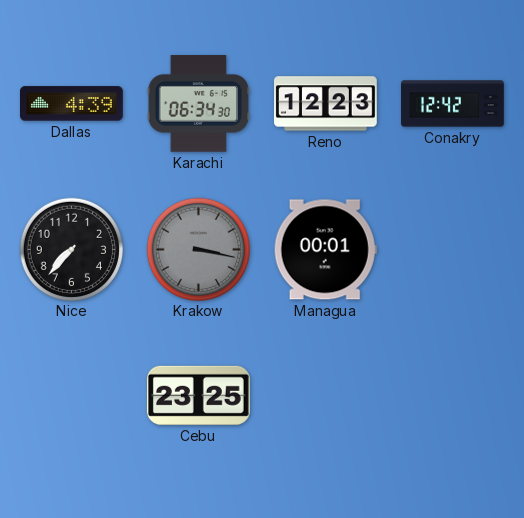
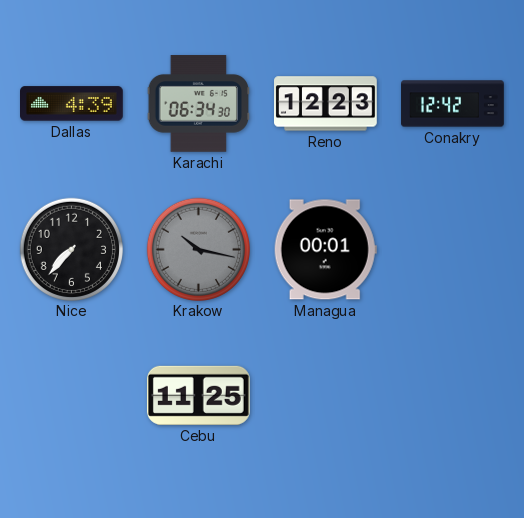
Krakow: 3:17 -> 10:17 (198, 249)
Cebu: 23:25 -> 11:25 (198, 395)
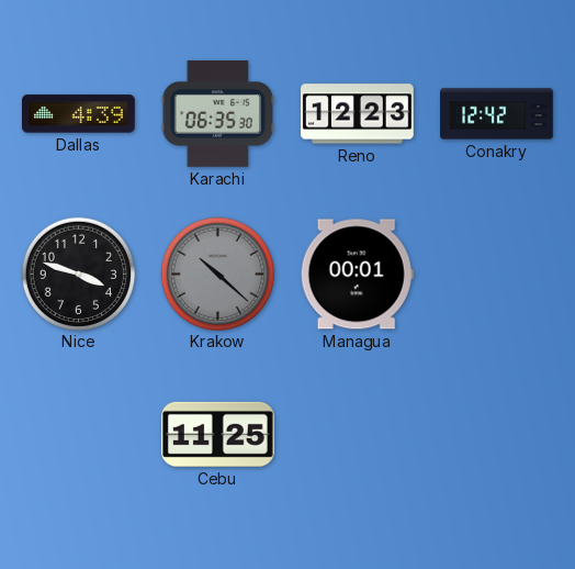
Karachi: 06:34 -> 06:35 (217, 114)
Nice: 7:37 -> 3:48 (78, 274)
Krakow: 10:17 -> 10:22 (217, 274)
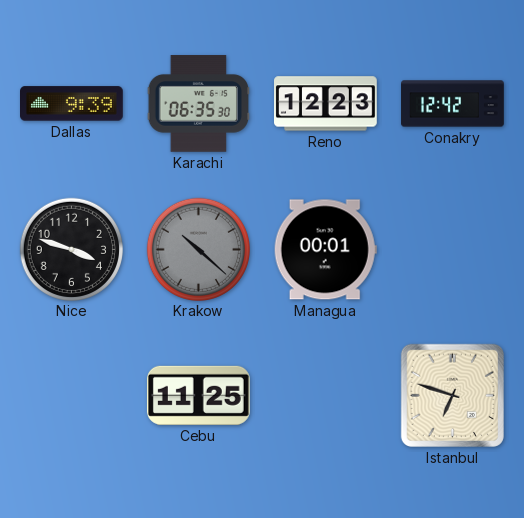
Dallas: 4:39 -> 9:39 (72, 104)
Istanbul: none -> 6:48 (452, 395)
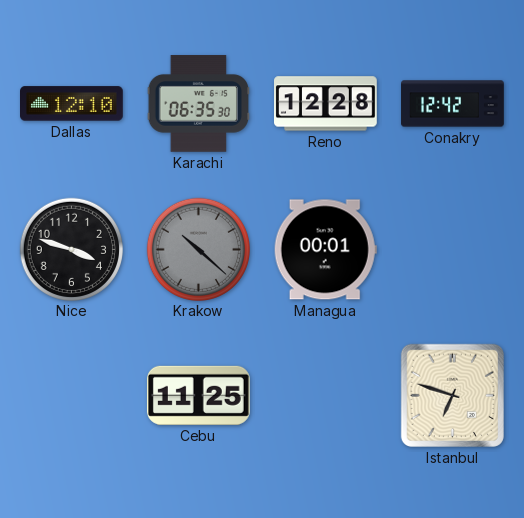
Dallas: 9:39 -> 12:10 (72, 104)
Reno: 12:23 -> 12:28 (326, 104)
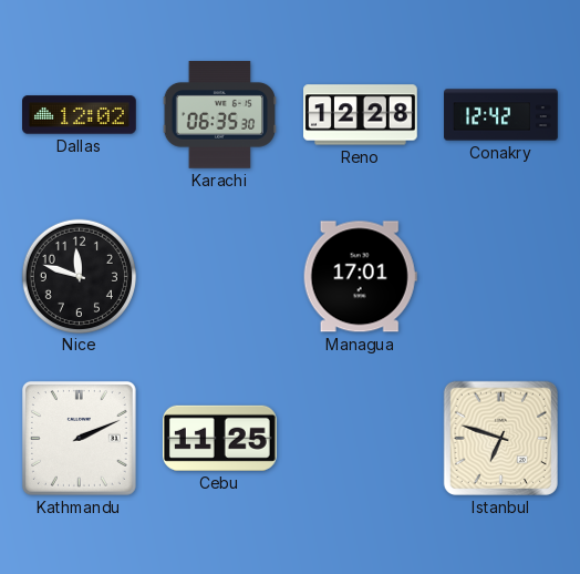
Dallas: 12:10 -> 12:02 (80, 115)
Nice: 3:48 -> 11:48 (79, 276)
Krakow: 10:22 -> none (198, 249)
Managua: 00:01 -> 17:01 (360, 277)
Kathmandu: none -> 2:11 (79, 438)
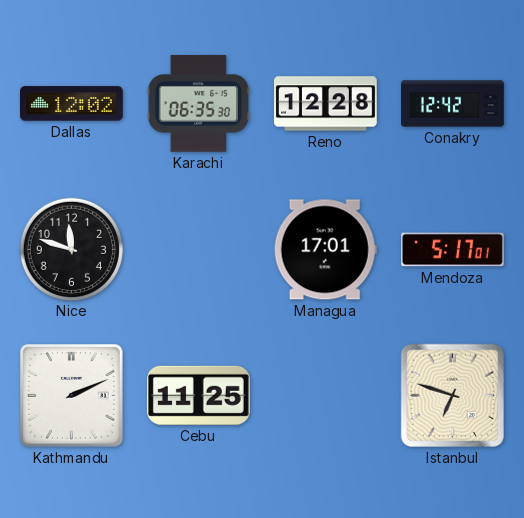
Mendoza: none -> 5:17 (453, 250)
